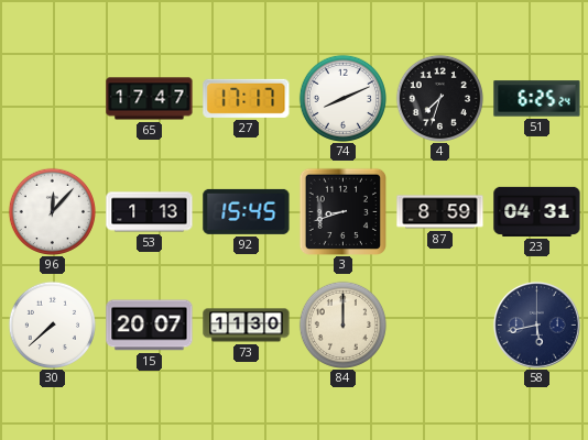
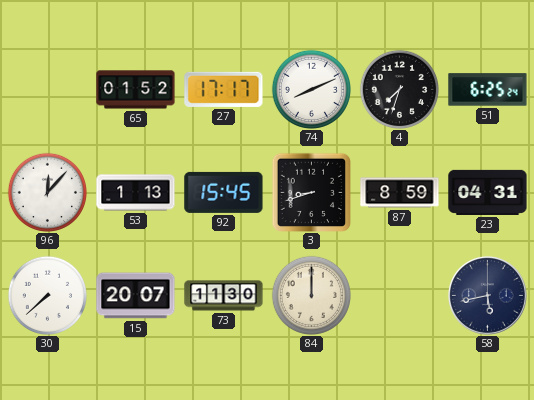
65: 17:47 -> 01:52 (136, 90)
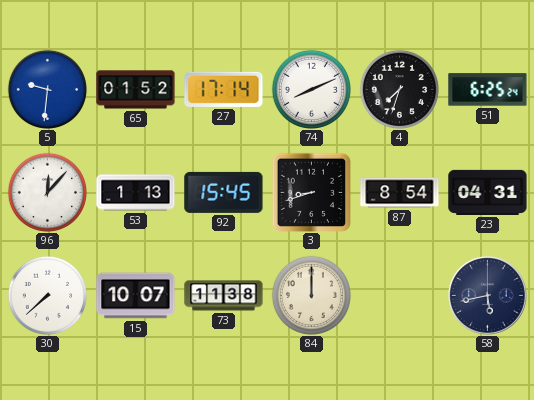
5: none -> 9:31 (47, 89)
27: 17:17 -> 17:14 (224, 89)
87: 8:59 -> 8:54 (400, 193)
15: 20:07 -> 10:07 (136, 296)
73: 11:30 -> 11:38 (224, 296)
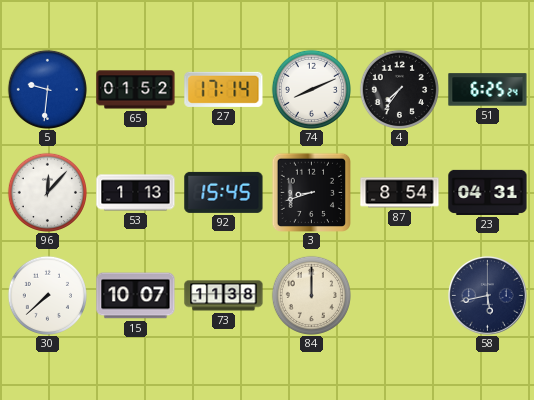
4: 7:33 -> 7:36 (399, 89)
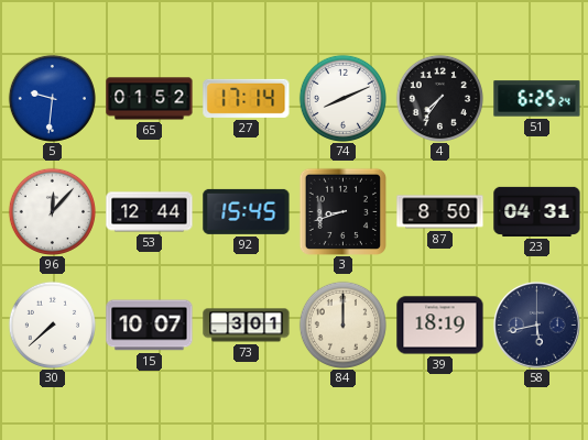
53: 1:13 -> 12:44 (150, 212)
87: 8:54 -> 8:50 (440, 212)
73: 11:38 -> 3:01 (247, 326)
39: none -> 18:19 (440, 326)
